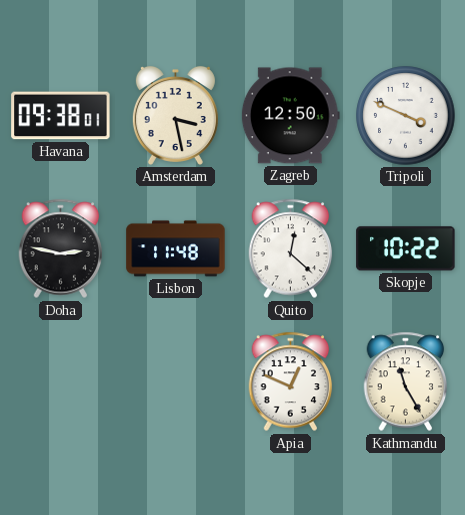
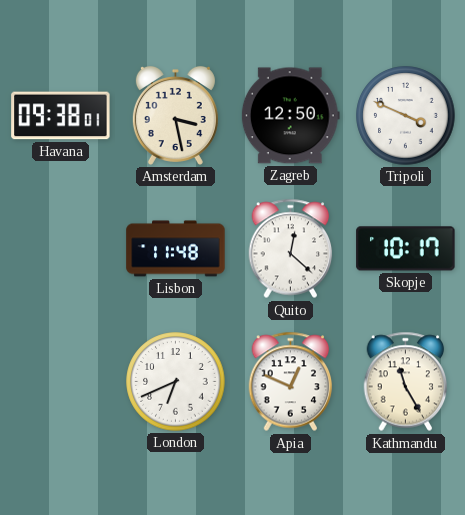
Doha: 2:47 -> none (61, 249)
Skopje: 10:22 -> 10:17 (406, 249)
London: none -> 6:41 (176, 382)
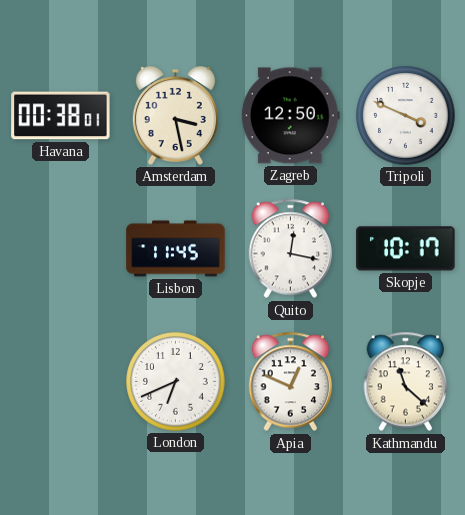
Havana: 09:38 -> 00:38 (61, 116)
Lisbon: 11:48 -> 11:45 (176, 249)
Quito: 12:22 -> 12:17 (291, 249)
Kathmandu: 11:25 -> 11:22 (406, 382)
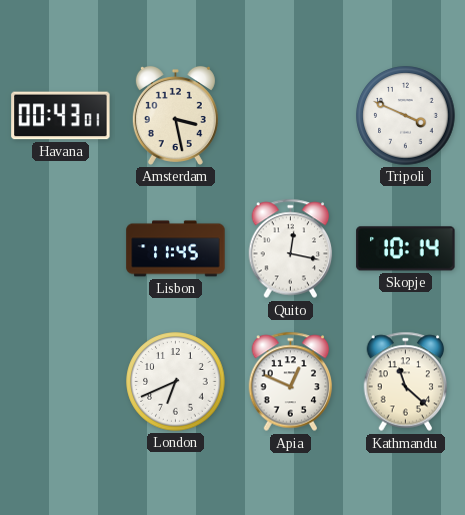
Havana: 00:38 -> 00:43 (61, 116)
Zagreb: 12:50 -> none (290, 116)
Skopje: 10:17 -> 10:14 (406, 249)
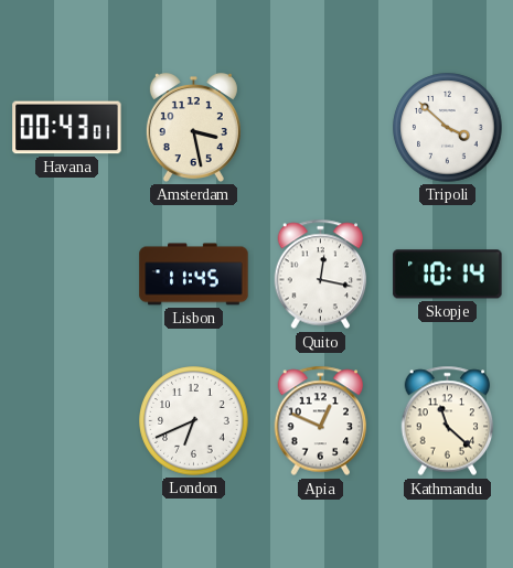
Tripoli: 3:49 -> 3:52 (448, 128)
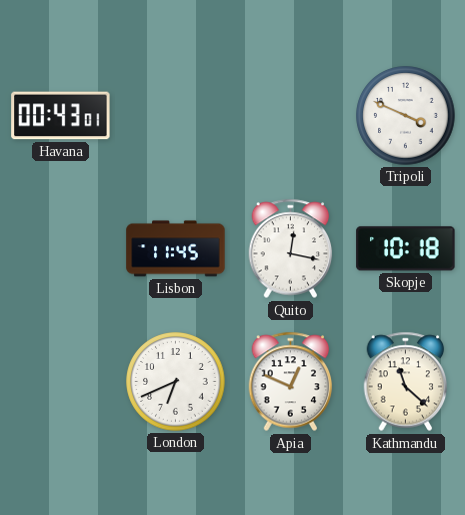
Amsterdam: 3:28 -> none (193, 127)
Tripoli: 3:52 -> 3:49 (406, 116)
Skopje: 10:14 -> 10:18 (406, 249)
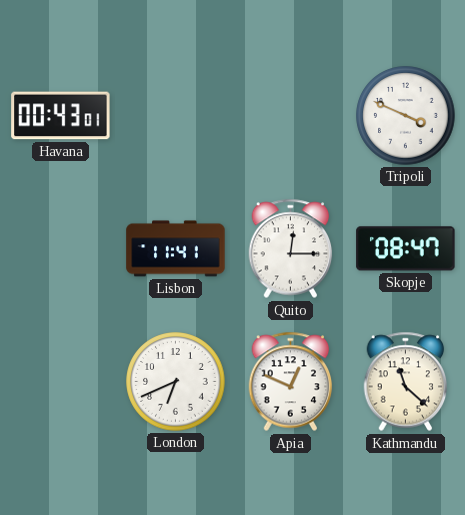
Lisbon: 11:45 -> 11:41 (176, 249)
Quito: 12:17 -> 12:15 (291, 249)
Skopje: 10:18 -> 08:47 (406, 249)
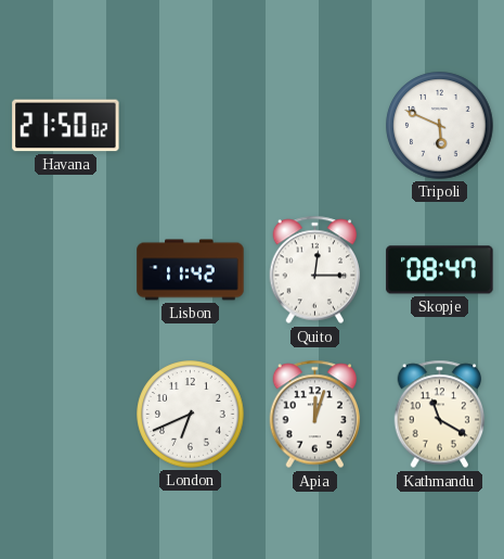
Havana: 00:43 -> 21:50 (66, 126)
Tripoli: 3:49 -> 5:49 (440, 126)
Lisbon: 11:41 -> 11:42 (191, 270)
Apia: 12:49 -> 12:03 (315, 415)
Kathmandu: 11:22 -> 11:20 (440, 415)
